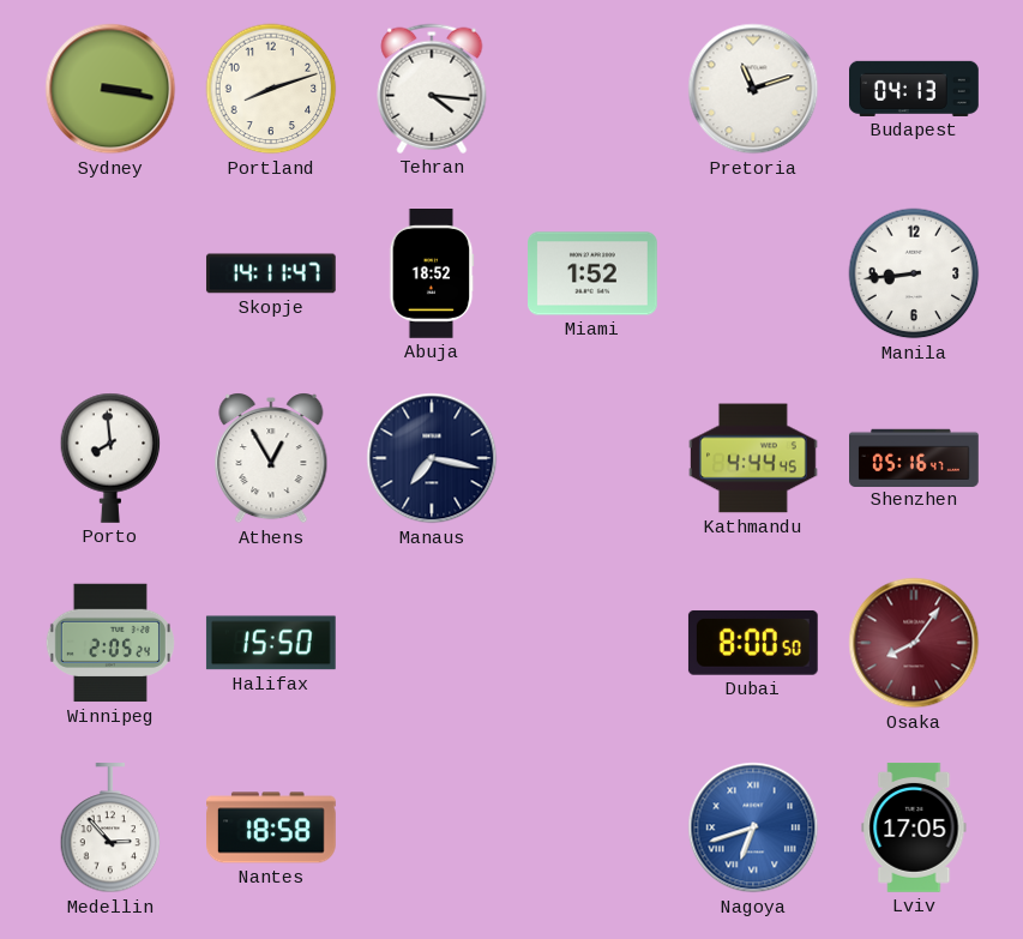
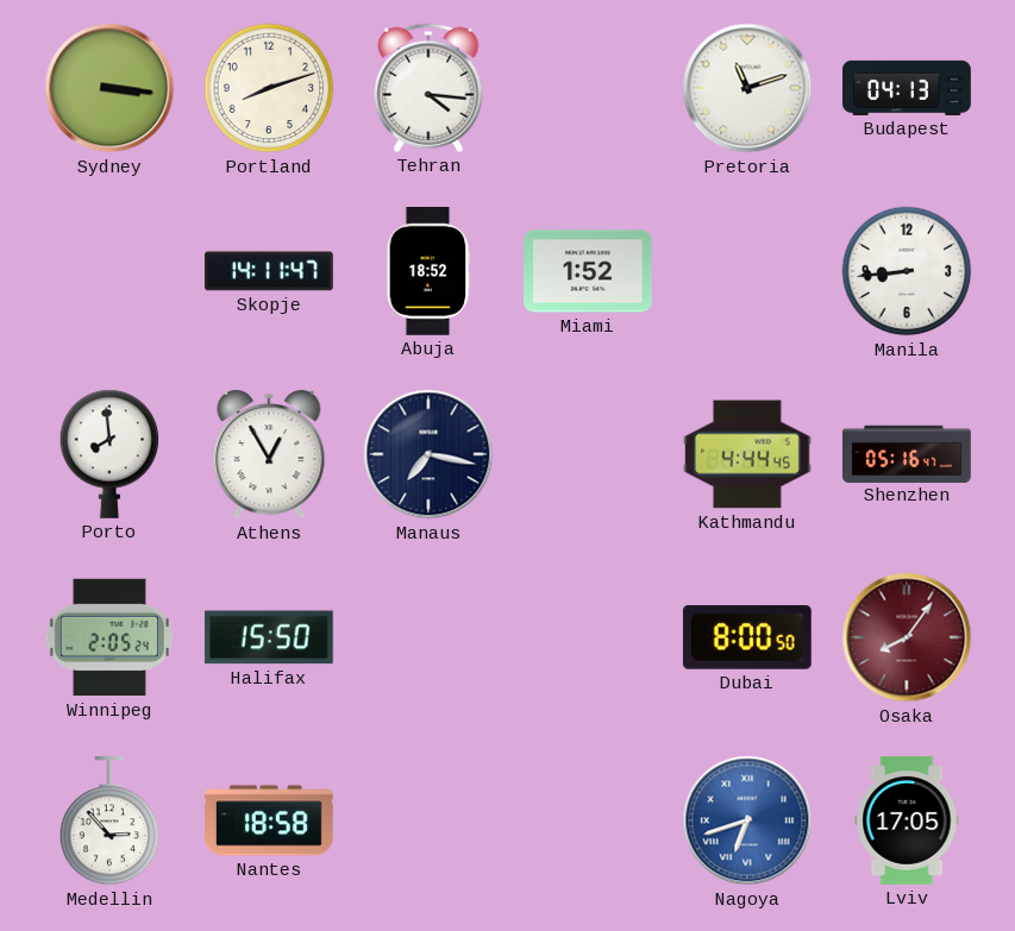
Sydney: 3:17 -> 3:16 (109, 88)
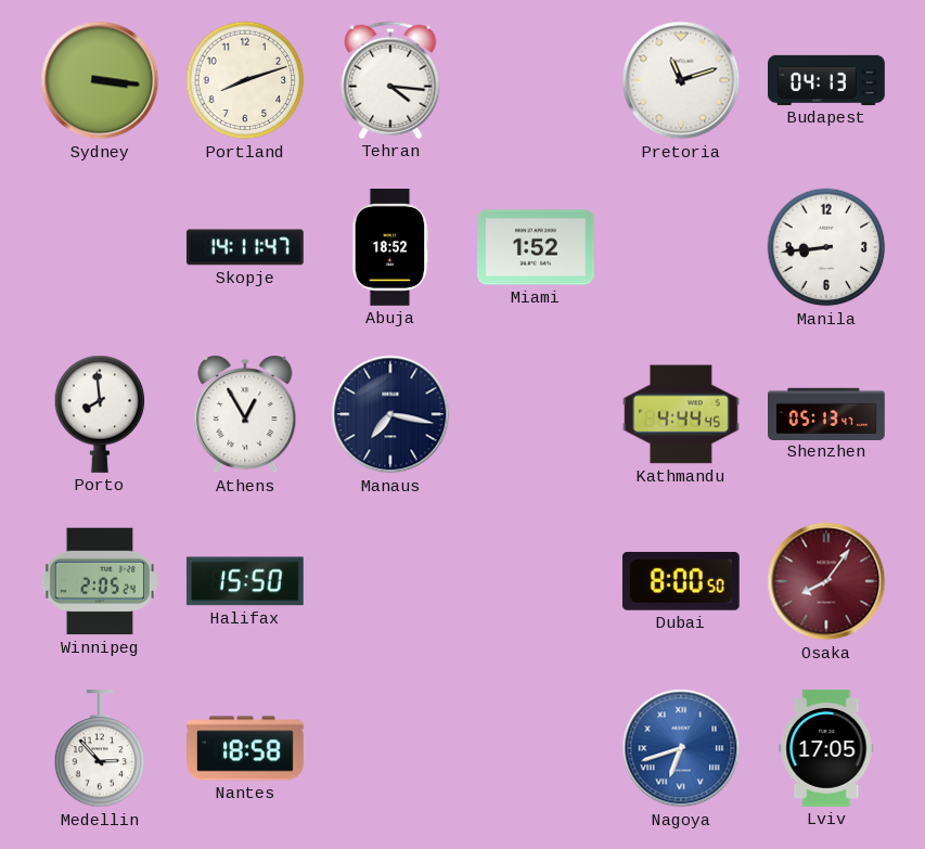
Shenzhen: 05:16 -> 05:13 (827, 413)
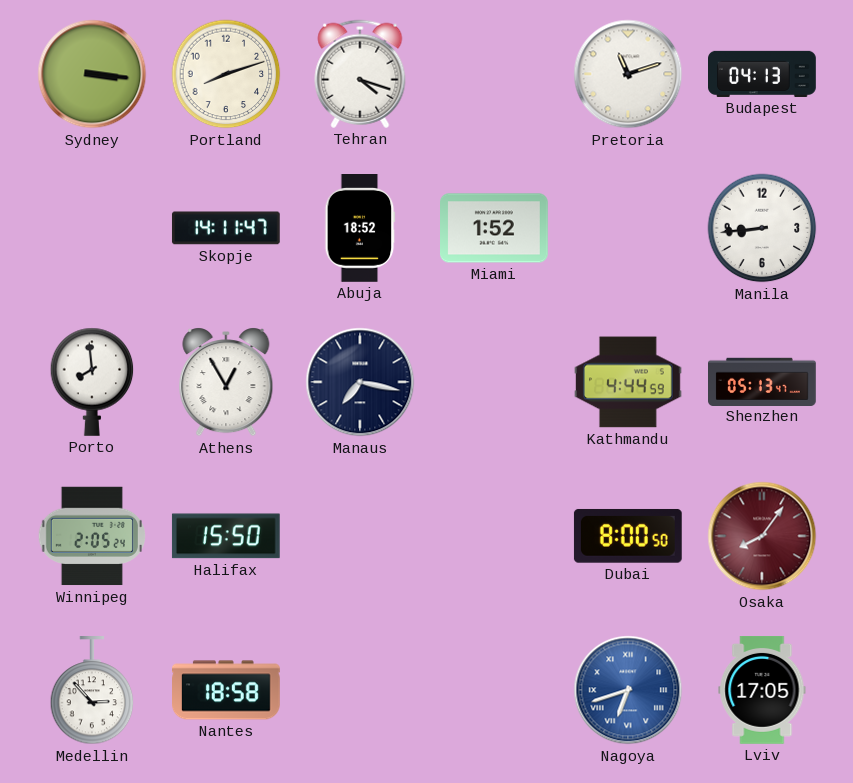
Tehran: 4:16 -> 4:18 (360, 74)
Kathmandu: 4:44:45 -> 4:44:59 (629, 382)
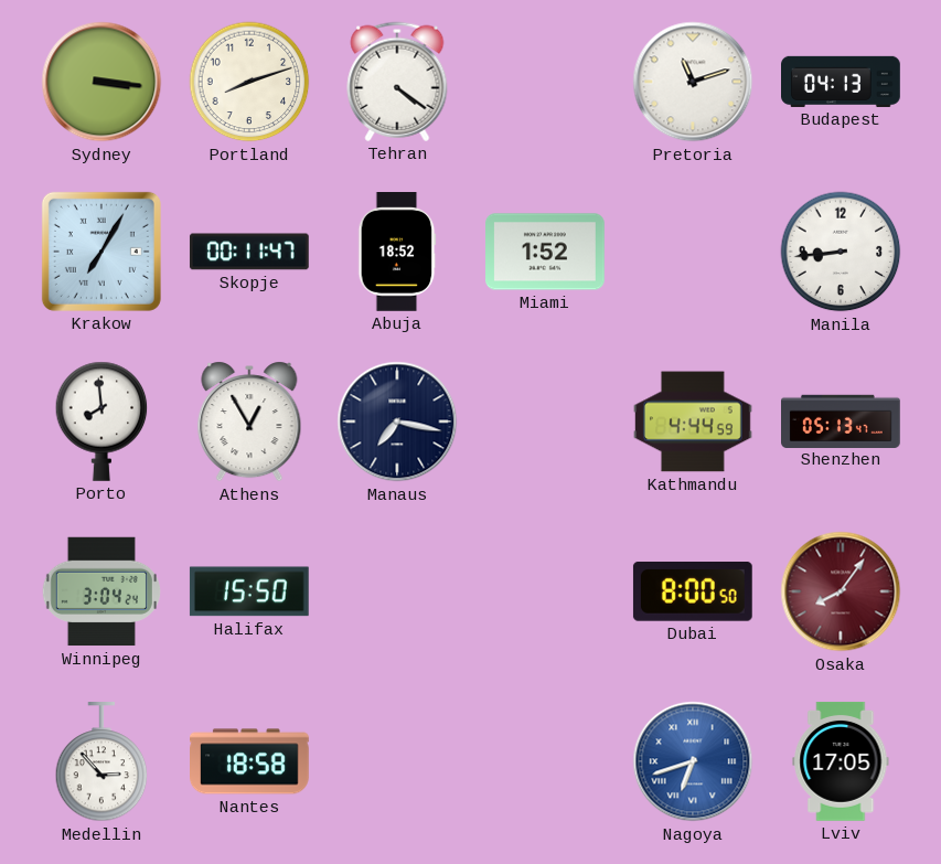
Tehran: 4:18 -> 4:21 (397, 82)
Krakow: none -> 7:05 (101, 252)
Skopje: 14:11 -> 00:11 (249, 252)
Winnipeg: 2:05 -> 3:04 (101, 591)
